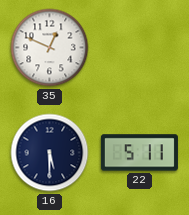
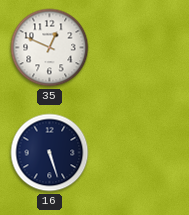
16: 5:30 -> 5:27 (50, 153)
22: 5:11 -> none (139, 153)
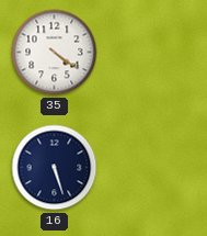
35: 12:49 -> 4:21 (55, 53)
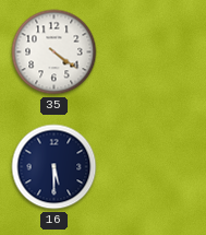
16: 5:27 -> 5:30 (54, 167)
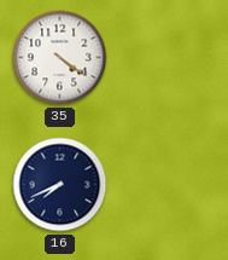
16: 5:30 -> 7:41 (60, 185)
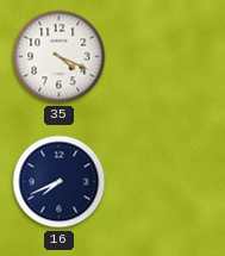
35: 4:21 -> 4:19 (60, 57)
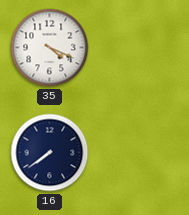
16: 7:41 -> 7:39 (50, 153)
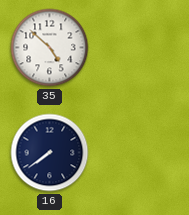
35: 4:19 -> 4:52 (50, 48)
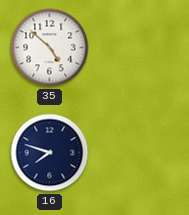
16: 7:39 -> 7:48 (50, 153)
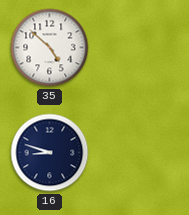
16: 7:48 -> 8:48 (50, 153)
